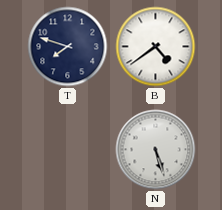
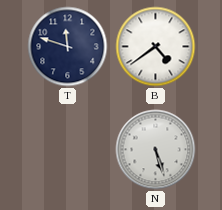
T: 7:48 -> 11:48 (68, 47)
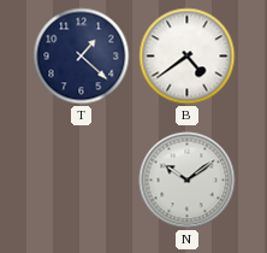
T: 11:48 -> 1:22 (82, 57)
N: 5:27 -> 10:09 (188, 181)
